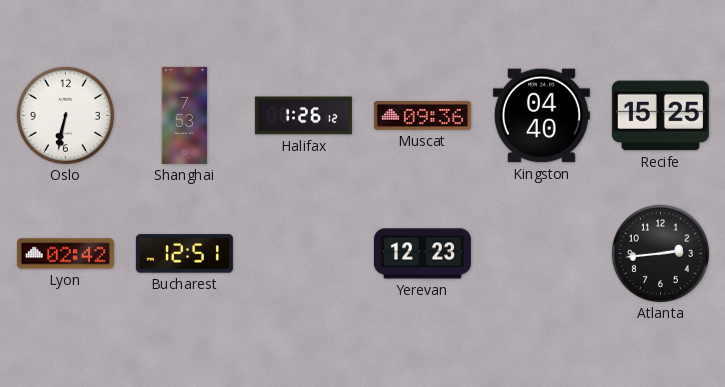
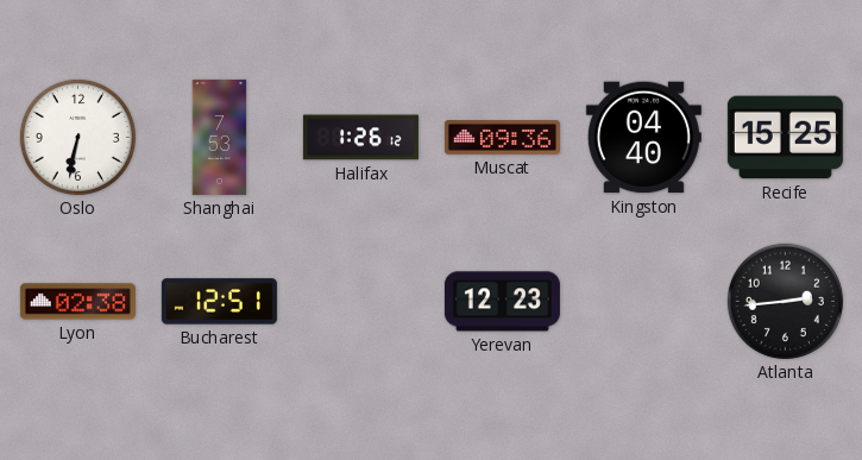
Lyon: 02:42 -> 02:38 (77, 302)
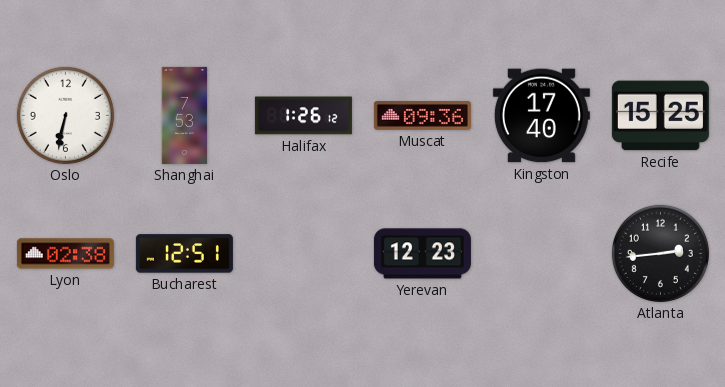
Kingston: 04:40 -> 17:40 (541, 116)
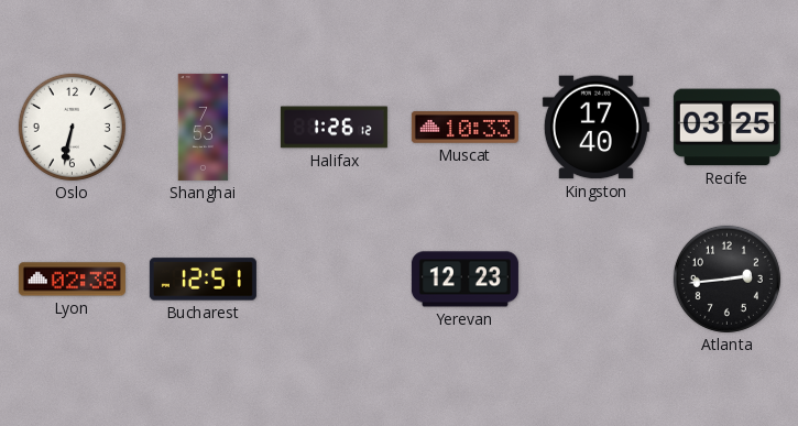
Muscat: 09:36 -> 10:33 (464, 128)
Recife: 15:25 -> 03:25 (726, 128)
